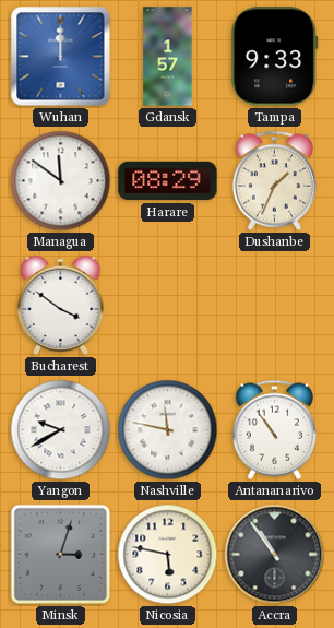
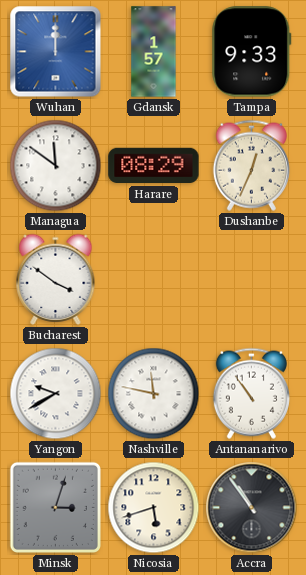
Dushanbe: 1:34 -> 12:34 (251, 165)
Nicosia: 5:47 -> 5:42 (154, 508)
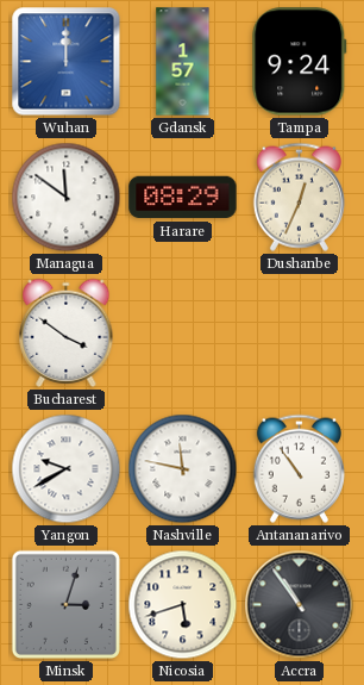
Tampa: 9:33 -> 9:24 (300, 62)
